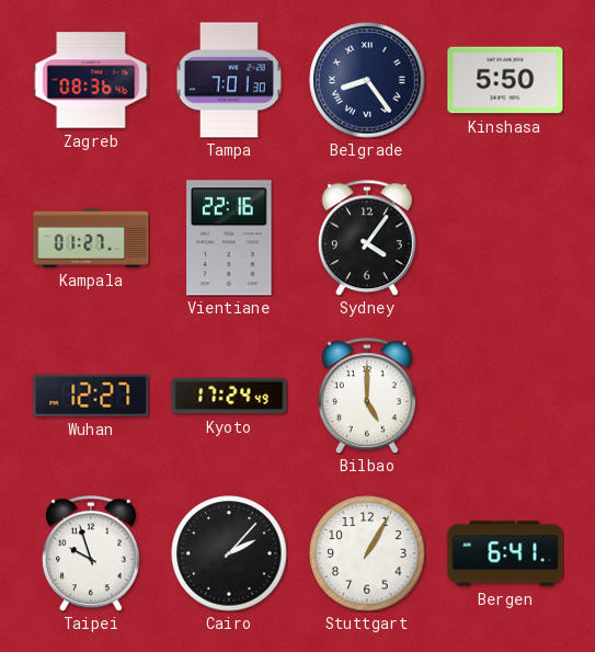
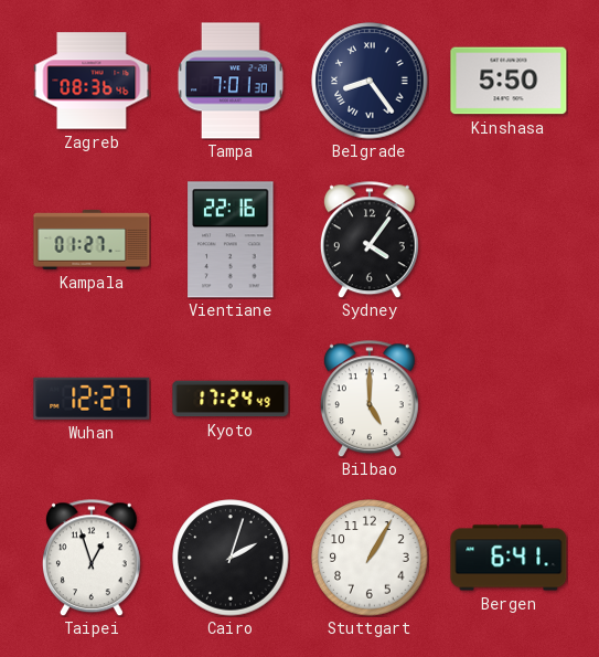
Taipei: 9:57 -> 12:57 (92, 558)
Cairo: 2:07 -> 2:03 (231, 558)
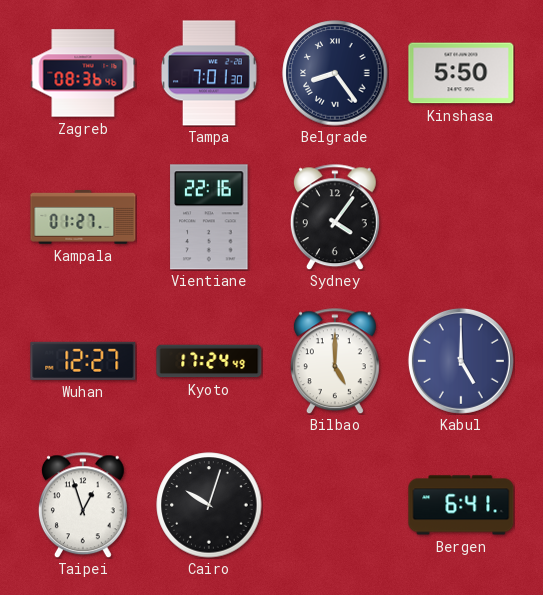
Kabul: none -> 5:00 (461, 361)
Cairo: 2:03 -> 10:03 (209, 505)
Stuttgart: 1:05 -> none (370, 558)
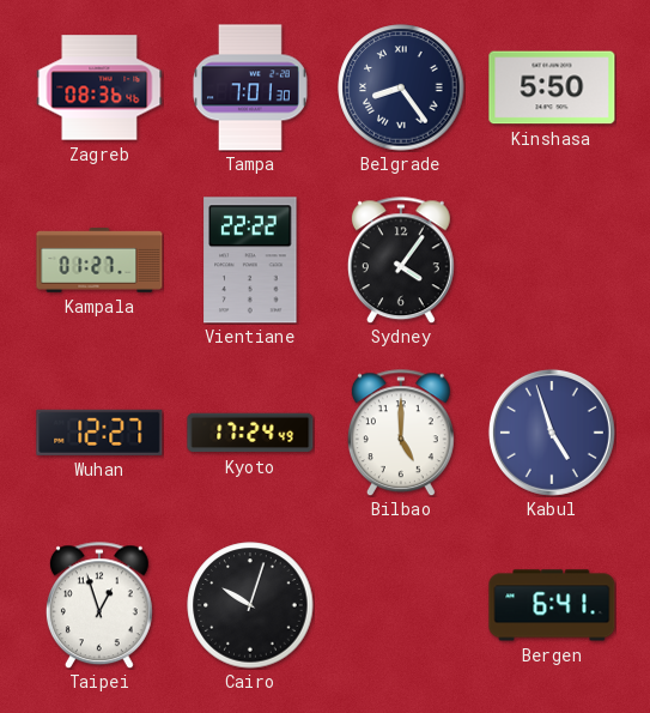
Vientiane: 22:16 -> 22:22 (250, 260)
Kabul: 5:00 -> 4:57 (552, 433)
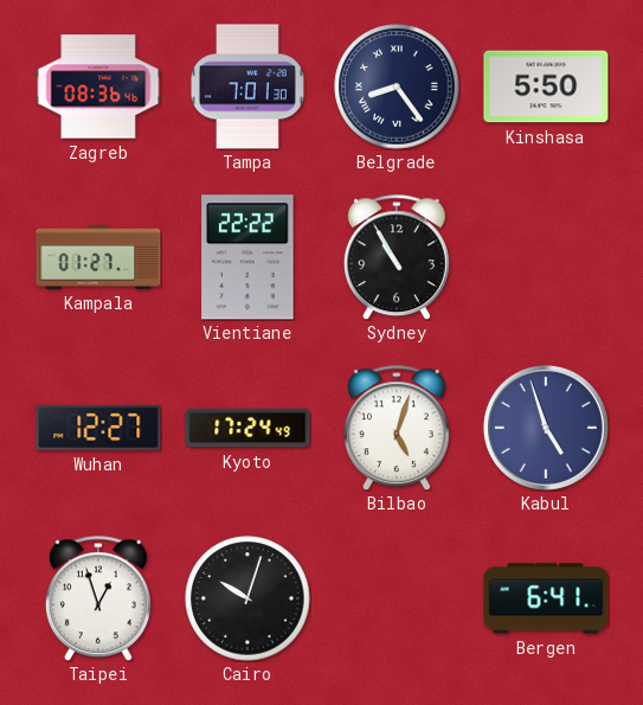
Sydney: 4:06 -> 10:55 (397, 257)
Bilbao: 5:00 -> 5:03 (397, 428)
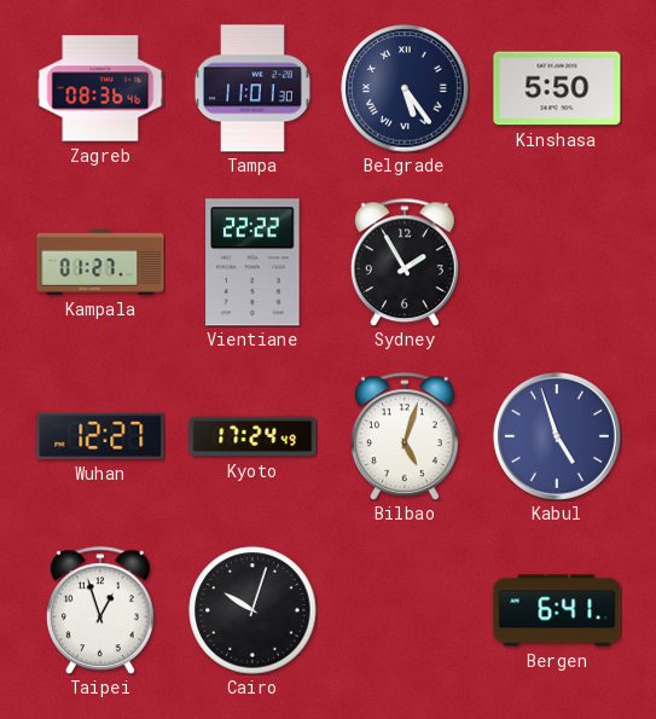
Tampa: 7:01 -> 11:01 (252, 88)
Belgrade: 8:24 -> 5:24 (405, 88)
Sydney: 10:55 -> 1:55 (405, 262)
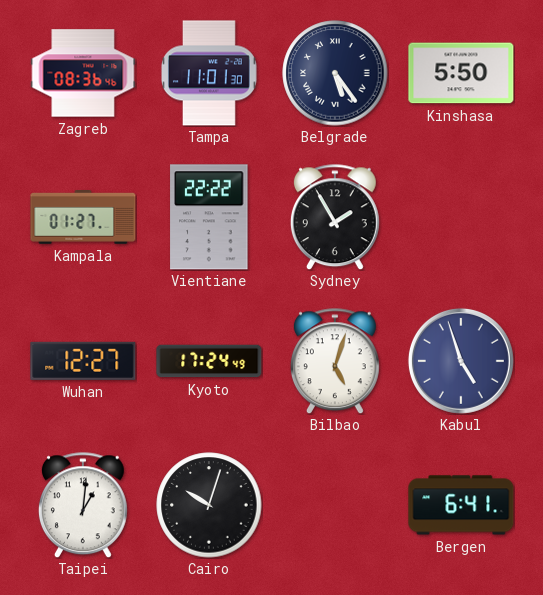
Taipei: 12:57 -> 1:01 (83, 505)
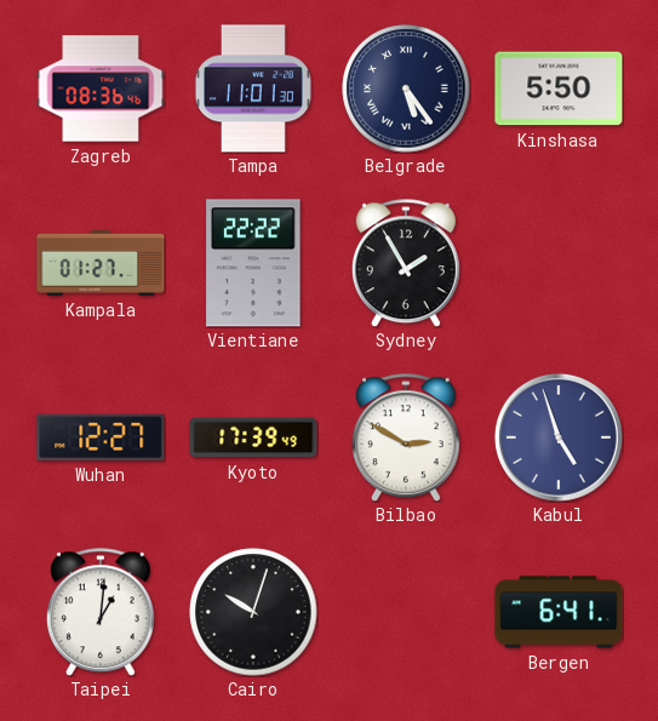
Kyoto: 17:24 -> 17:39 (253, 437)
Bilbao: 5:03 -> 2:50 (406, 437)
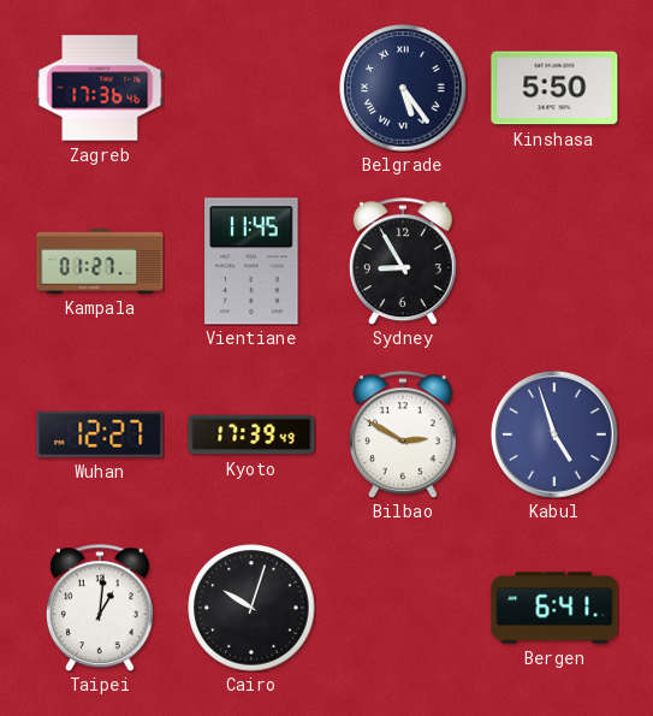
Zagreb: 08:36 -> 17:36 (100, 88)
Tampa: 11:01 -> none (253, 88)
Vientiane: 22:22 -> 11:45 (251, 261)
Sydney: 1:55 -> 8:55 (403, 261)
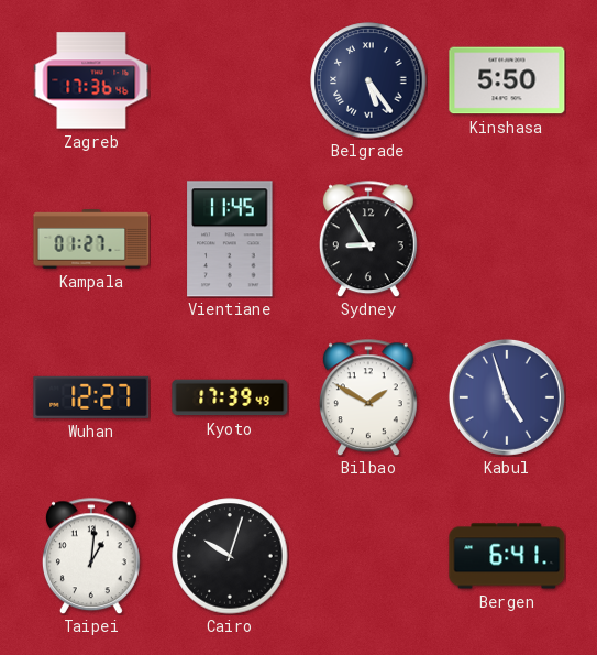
Bilbao: 2:50 -> 1:50 (368, 397)
